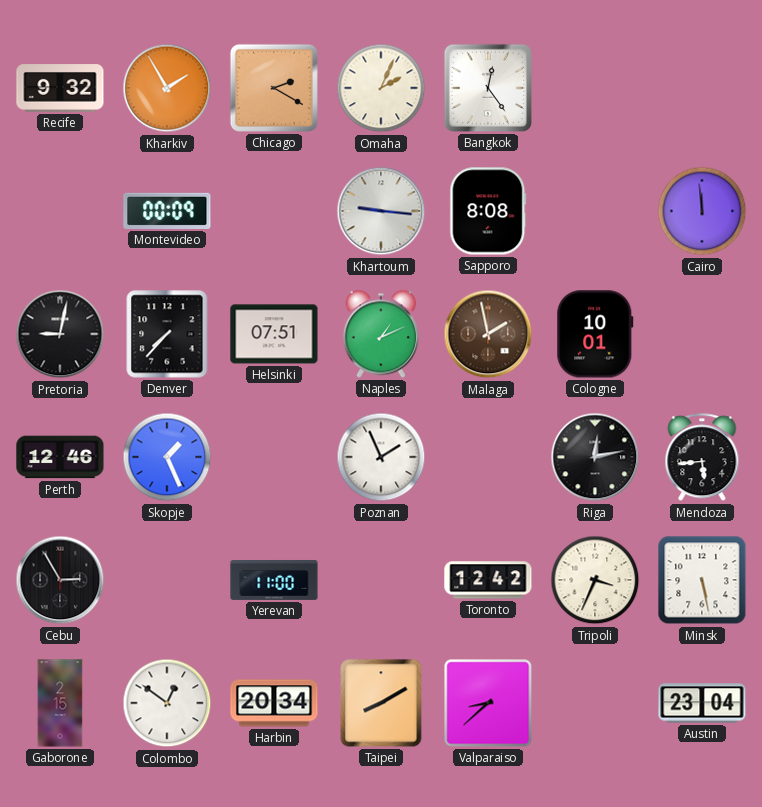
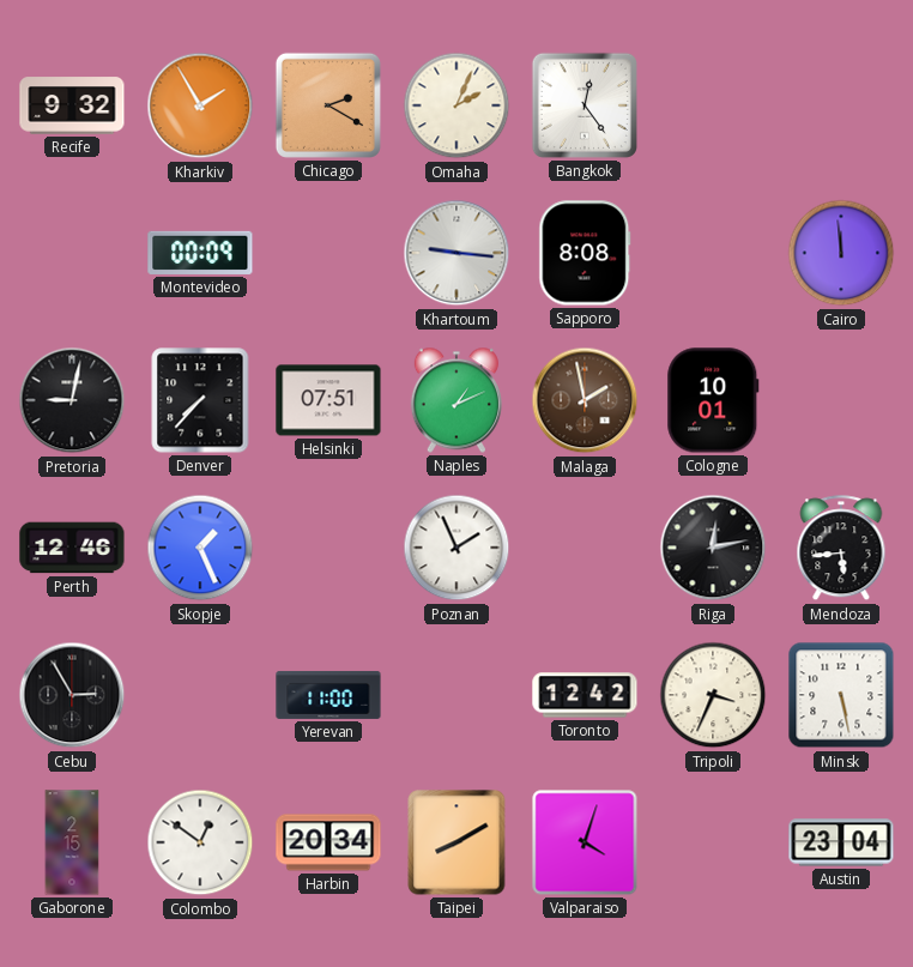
Valparaiso: 8:38 -> 4:03 (585, 842)
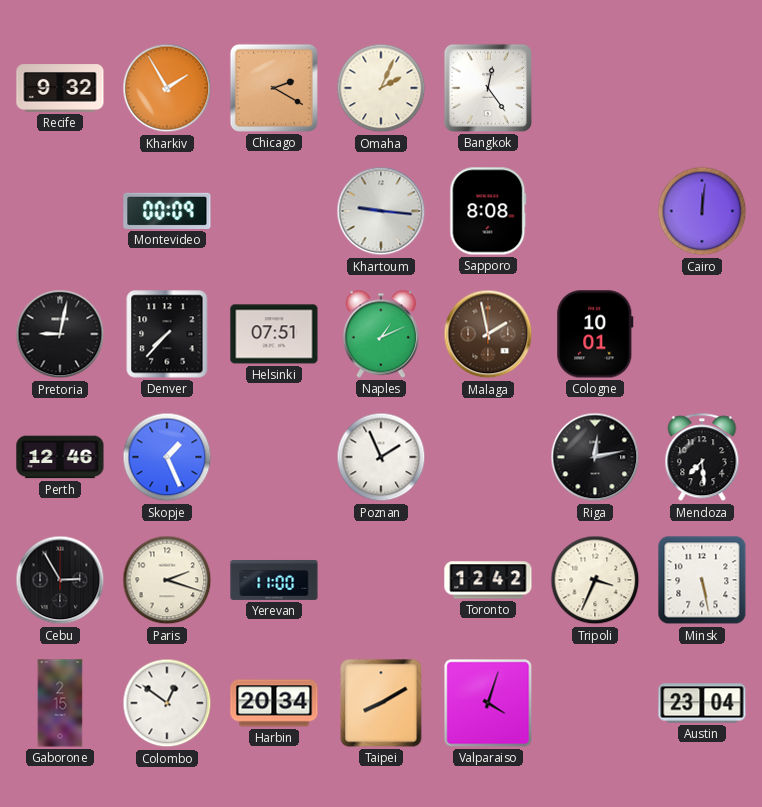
Cairo: 11:59 -> 12:01 (702, 211)
Mendoza: 5:44 -> 7:29 (702, 458)
Paris: none -> 2:18 (167, 580)
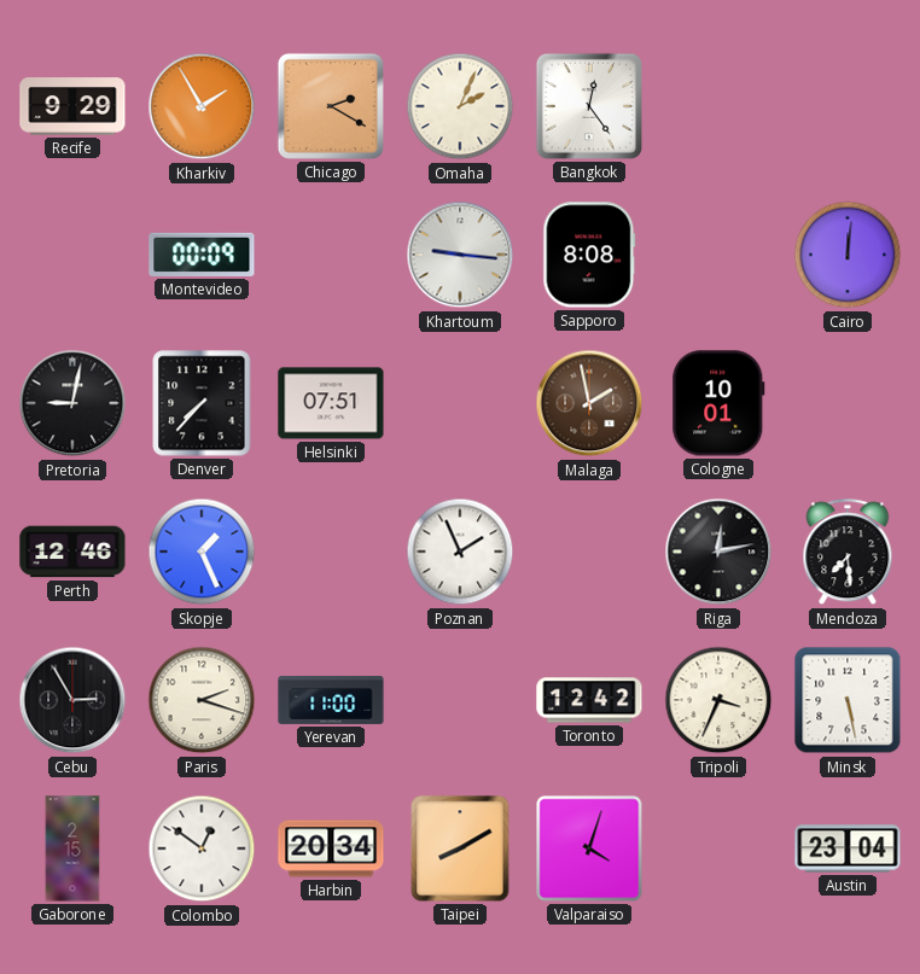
Recife: 9:32 -> 9:29 (72, 106)
Naples: 1:11 -> none (381, 334)
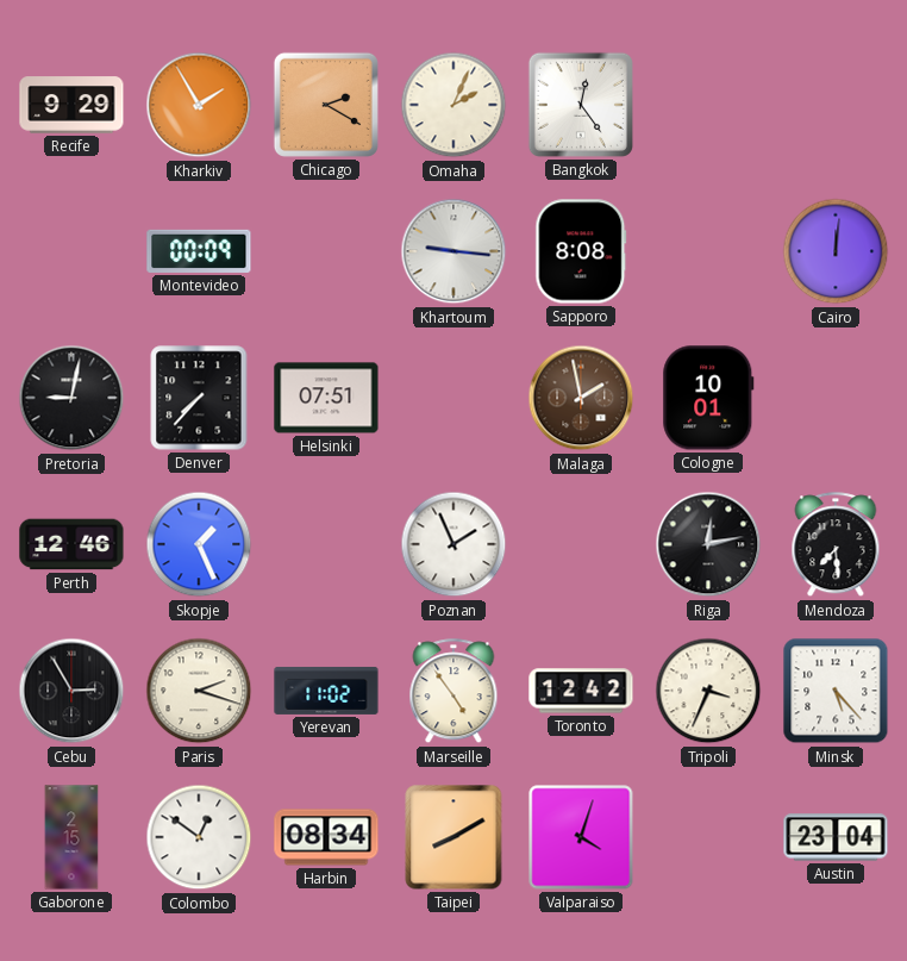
Yerevan: 11:00 -> 11:02 (326, 691)
Marseille: none -> 4:54 (453, 692)
Minsk: 5:28 -> 5:23 (836, 691)
Harbin: 20:34 -> 08:34 (326, 837)
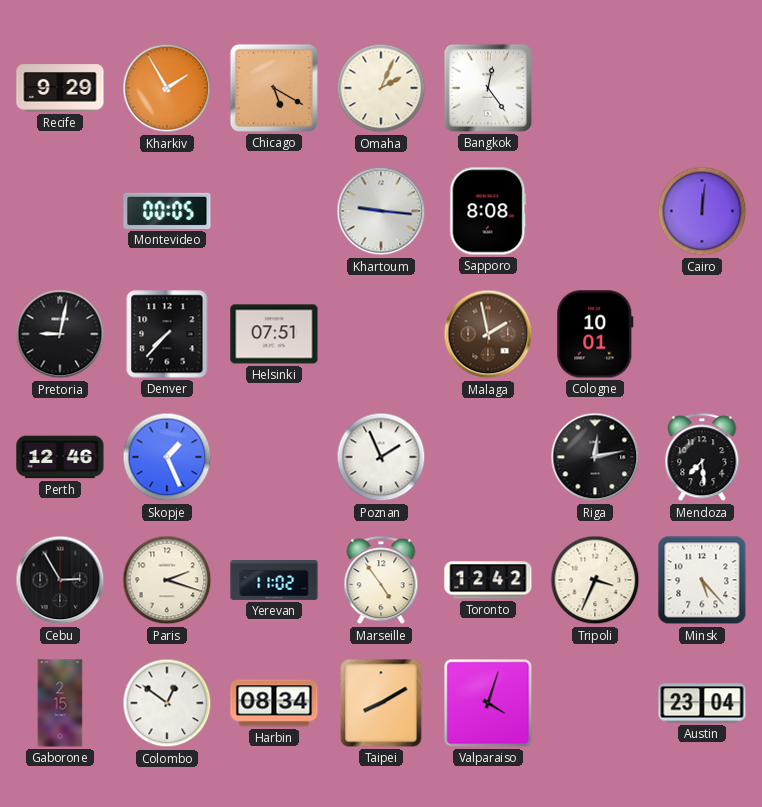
Chicago: 2:20 -> 5:20 (274, 88)
Montevideo: 00:09 -> 00:05 (167, 211)
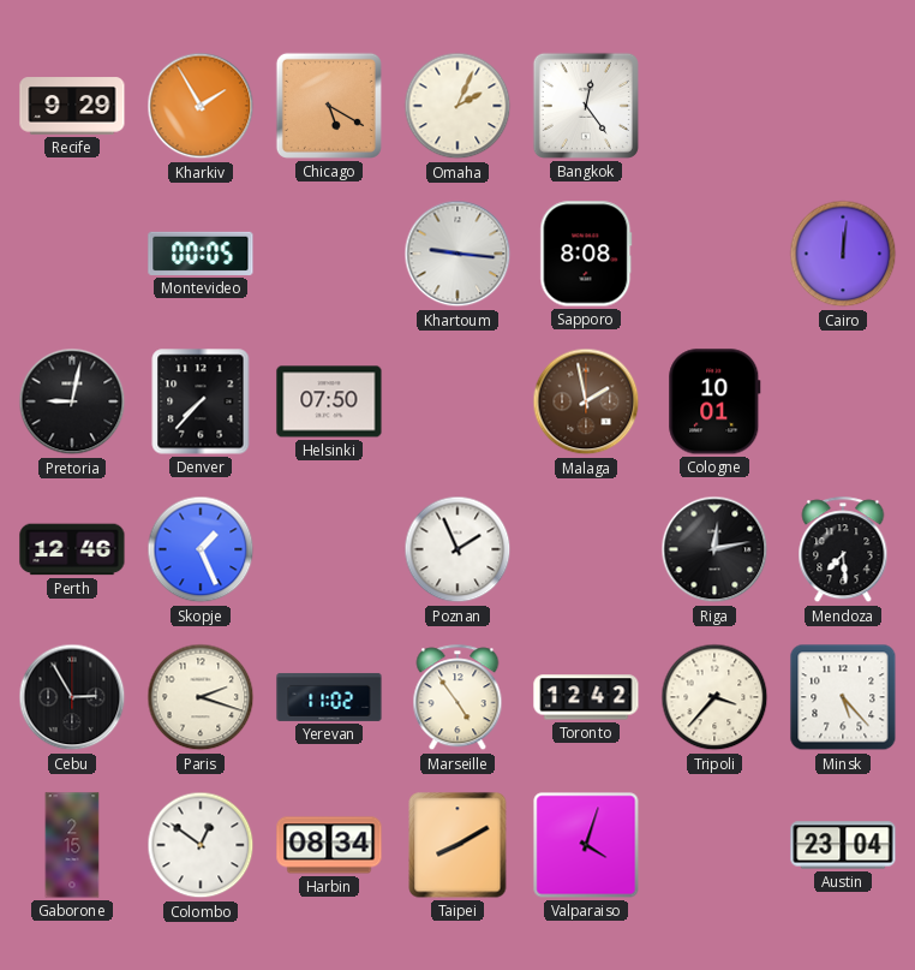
Helsinki: 07:51 -> 07:50 (329, 401)
Tripoli: 3:34 -> 3:37 (714, 697)
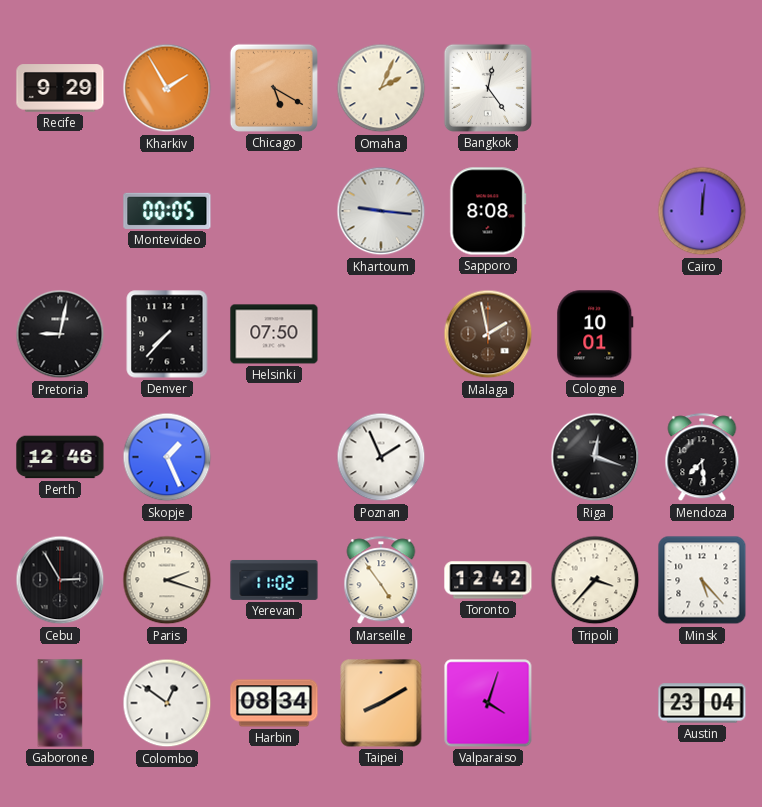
Riga: 12:13 -> 12:18 (595, 457)
